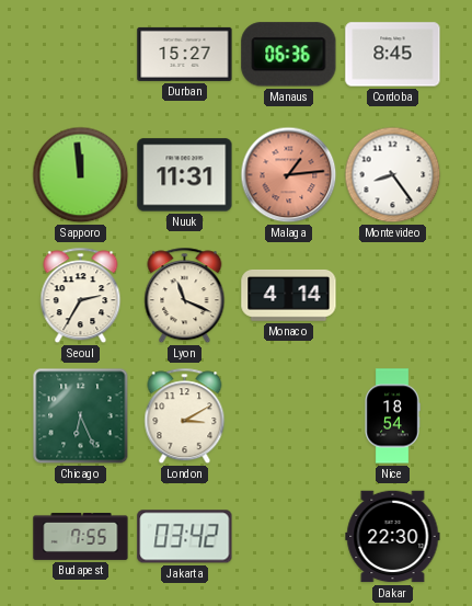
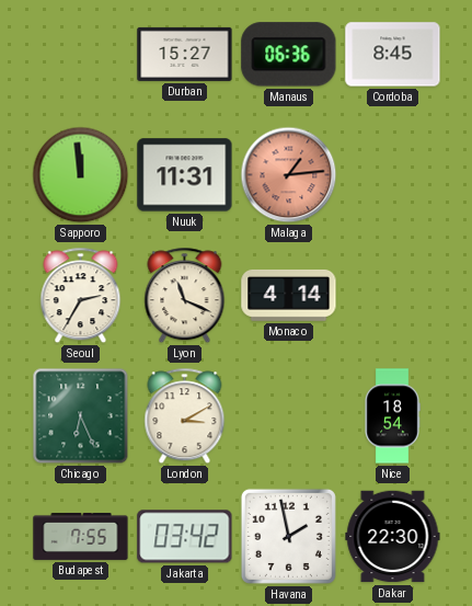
Montevideo: 8:24 -> none (393, 175)
Havana: none -> 1:58 (288, 536)
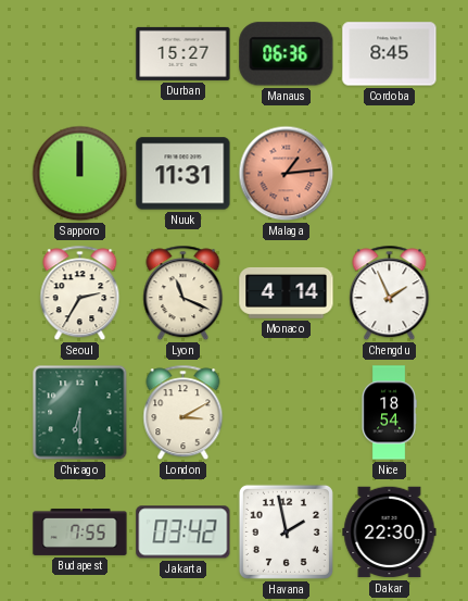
Sapporo: 11:59 -> 12:00 (80, 174)
Chengdu: none -> 1:56 (390, 293)
Chicago: 6:26 -> 6:30 (80, 413)
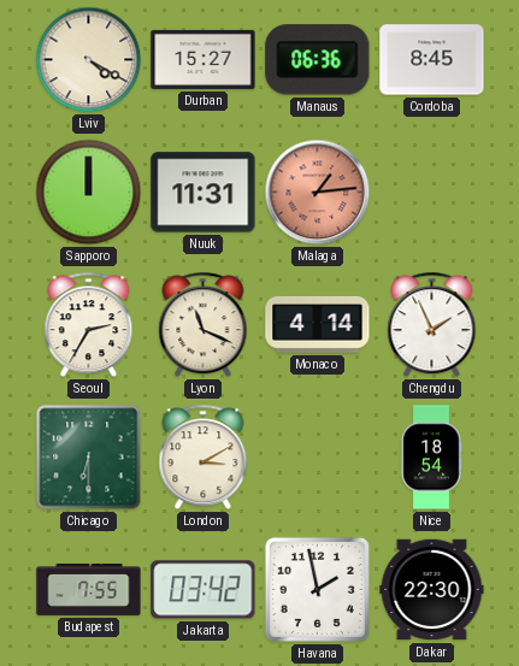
Lviv: none -> 4:20 (89, 60)
